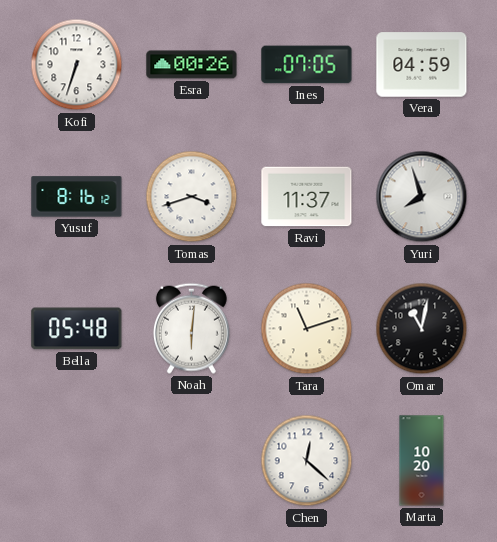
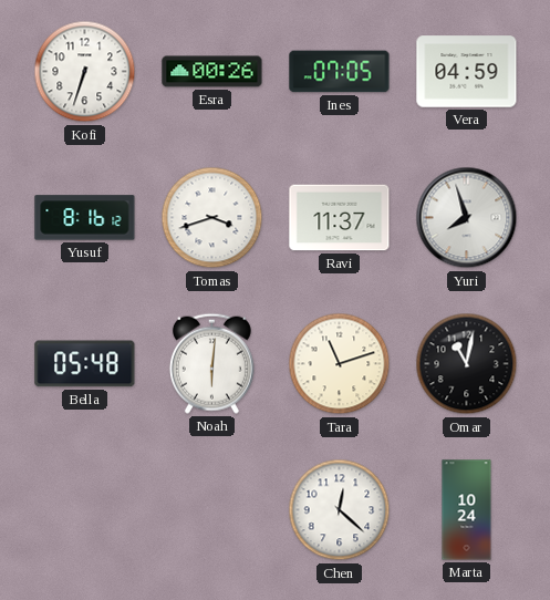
Marta: 10:20 -> 10:24 (467, 510)
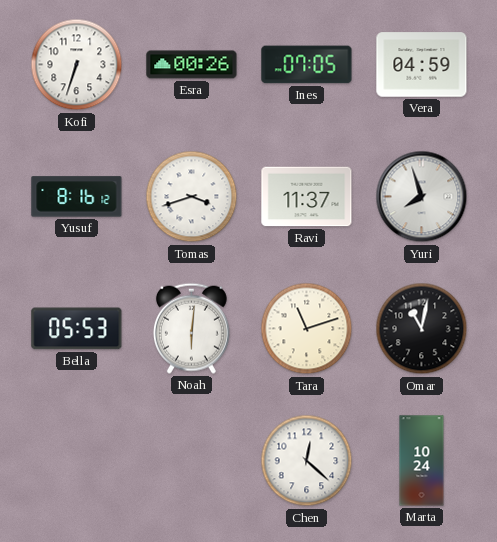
Bella: 05:48 -> 05:53 (77, 329)
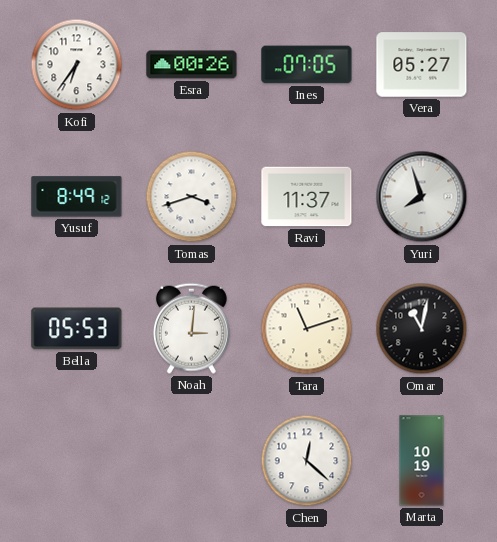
Kofi: 6:33 -> 6:36 (77, 65)
Vera: 04:59 -> 05:27 (422, 65)
Yusuf: 8:16 -> 8:49 (77, 197)
Noah: 6:01 -> 3:01 (191, 328)
Marta: 10:24 -> 10:19 (422, 461)
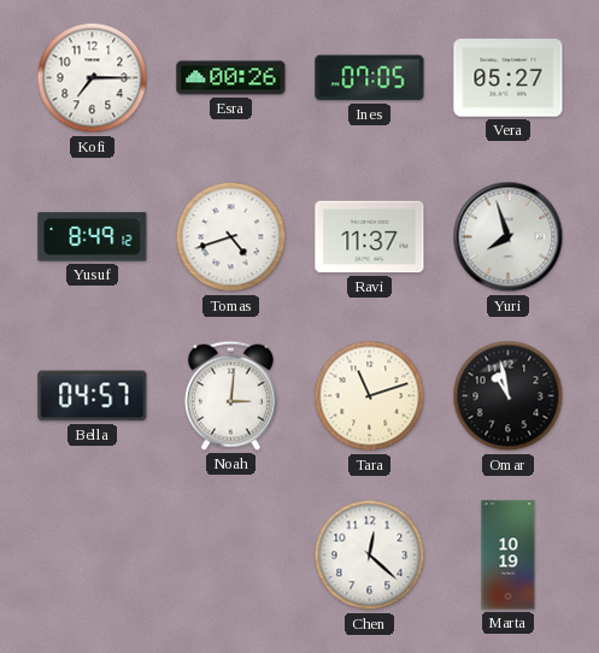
Kofi: 6:36 -> 7:15 (93, 78)
Tomas: 3:42 -> 4:42 (231, 237)
Bella: 05:53 -> 04:57 (93, 396)
Omar: 11:02 -> 10:58 (509, 396)
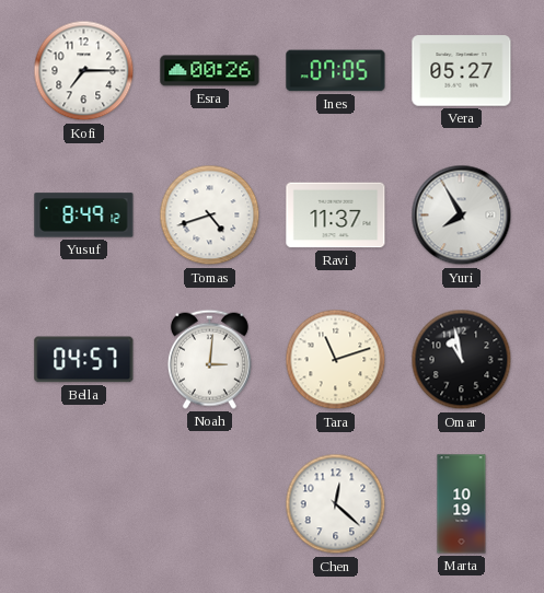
Yuri: 7:57 -> 7:55 (462, 216)
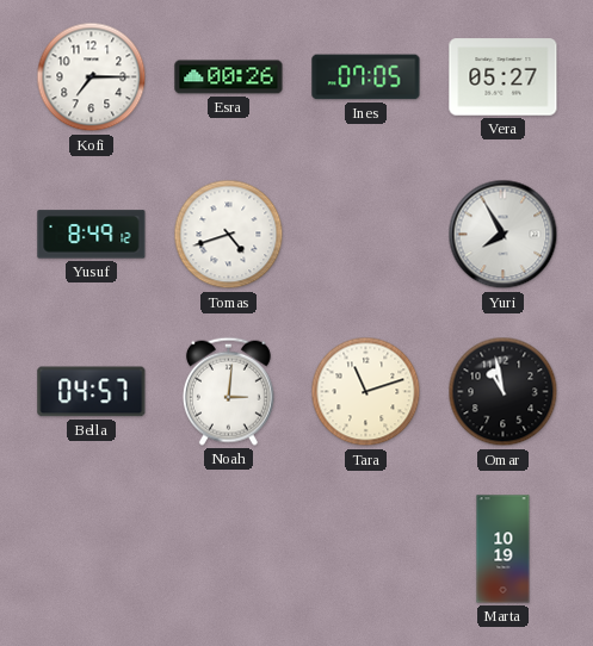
Ravi: 11:37 -> none (336, 216)
Chen: 12:22 -> none (336, 504)
